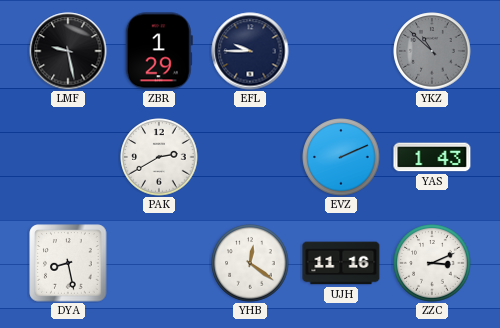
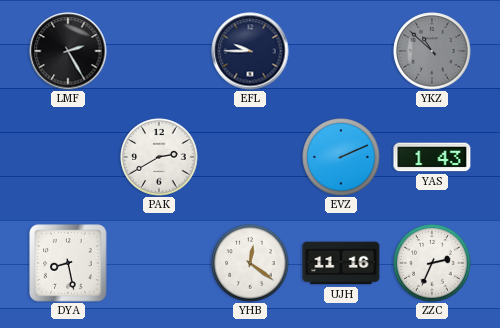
LMF: 9:28 -> 2:25 (68, 51)
ZBR: 1:29 -> none (159, 51)
ZZC: 3:11 -> 2:34 (432, 263)
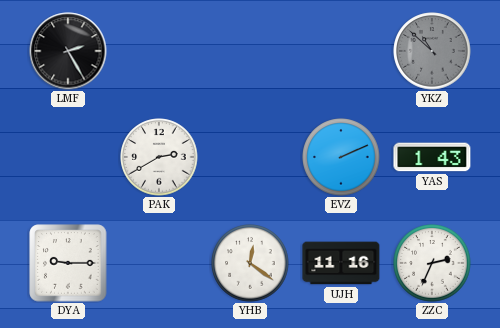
EFL: 9:45 -> none (250, 51)
DYA: 8:28 -> 9:15 (68, 263)
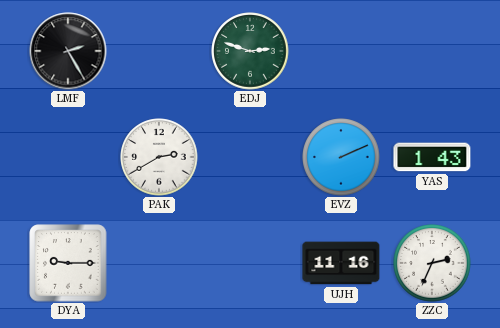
EDJ: none -> 2:48 (250, 51)
YKZ: 10:52 -> none (432, 51)
YHB: 12:21 -> none (250, 263)
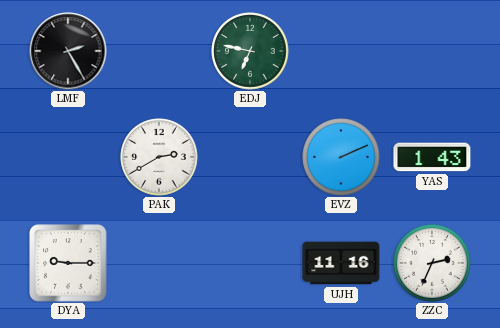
EDJ: 2:48 -> 6:47 (250, 51)
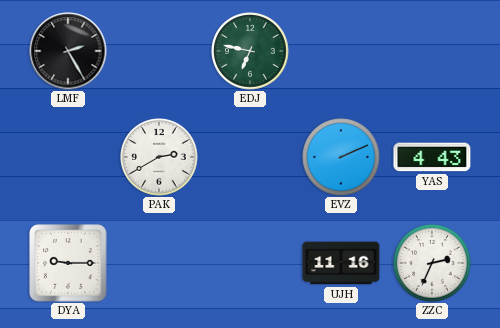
YAS: 1:43 -> 4:43 (432, 157)
